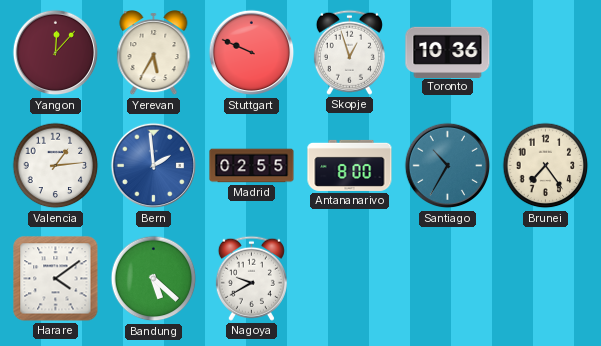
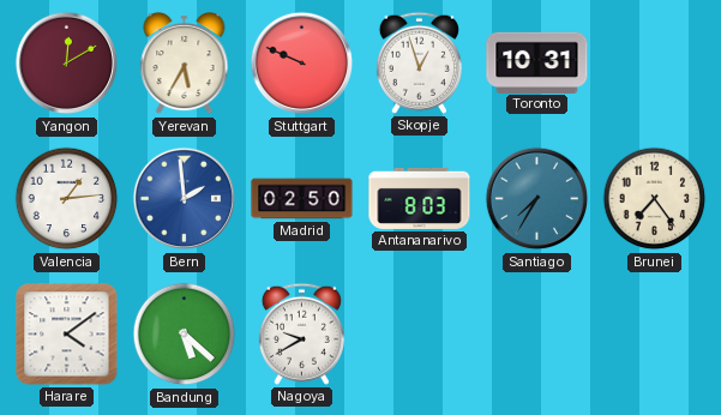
Yangon: 12:07 -> 12:10 (67, 64)
Toronto: 10:36 -> 10:31 (537, 62)
Madrid: 02:55 -> 02:50 (302, 199)
Antananarivo: 8:00 -> 8:03 (420, 198)
Santiago: 10:35 -> 7:35 (537, 199)
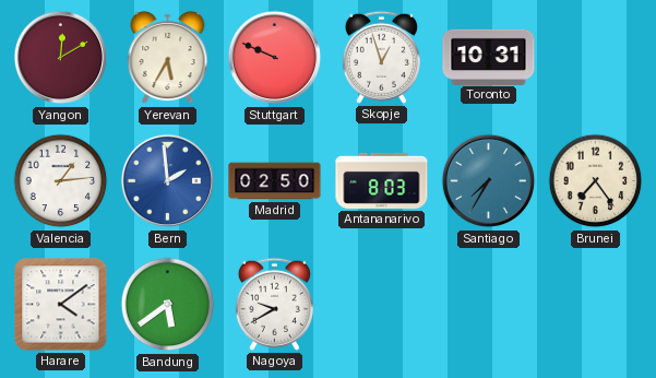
Bandung: 5:22 -> 5:39 (168, 305)
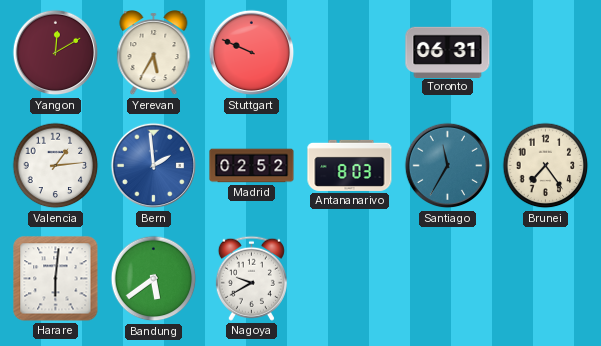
Skopje: 12:57 -> none (381, 57)
Toronto: 10:31 -> 06:31 (448, 52)
Madrid: 02:50 -> 02:52 (252, 166)
Santiago: 7:35 -> 11:35 (448, 166)
Harare: 4:09 -> 6:01 (56, 279)
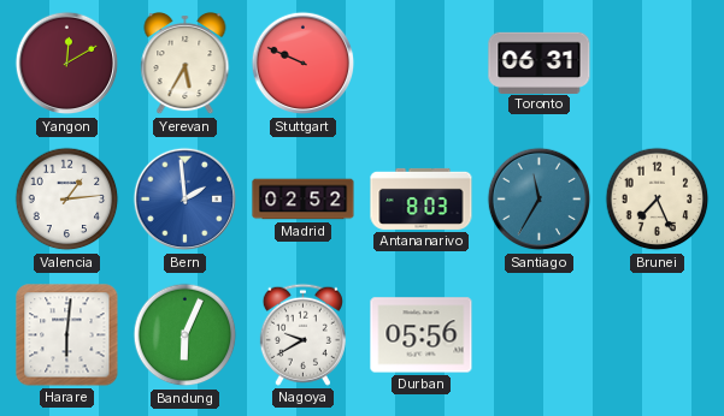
Brunei: 7:24 -> 7:26 (658, 200)
Bandung: 5:39 -> 6:04 (186, 335)
Durban: none -> 05:56 (422, 335)
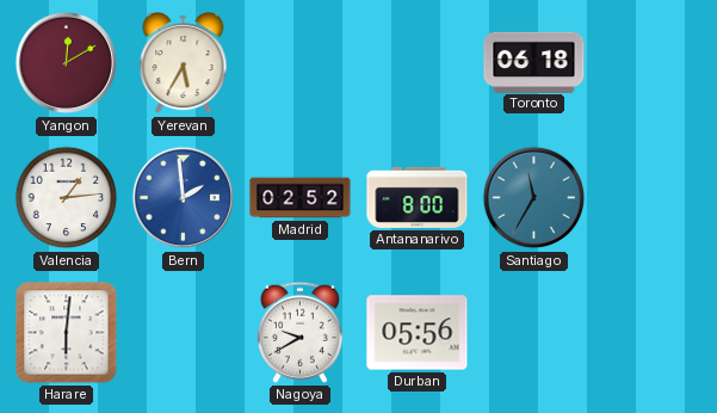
Stuttgart: 9:49 -> none (304, 64)
Toronto: 06:31 -> 06:18 (534, 62)
Antananarivo: 8:03 -> 8:00 (418, 197)
Brunei: 7:26 -> none (658, 200)
Bandung: 6:04 -> none (186, 335)
